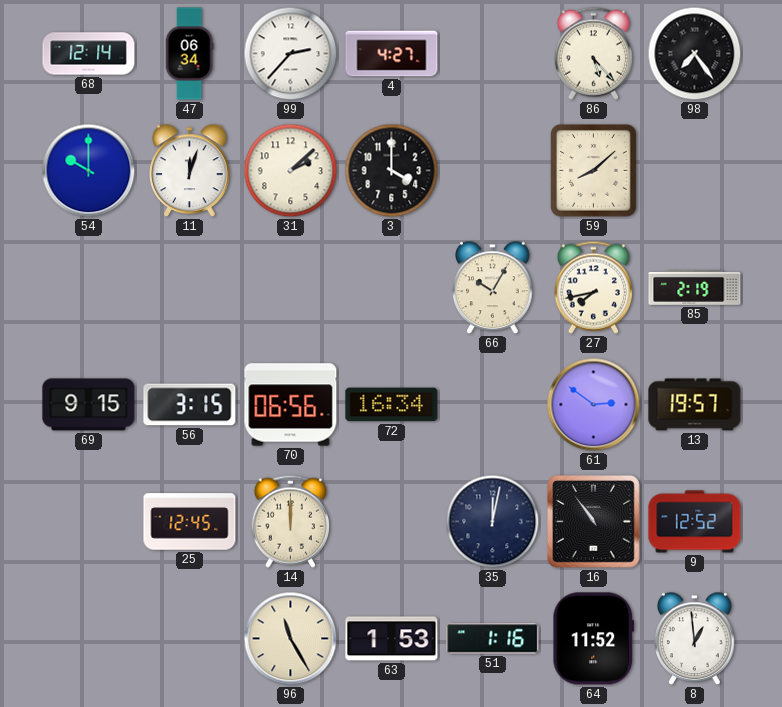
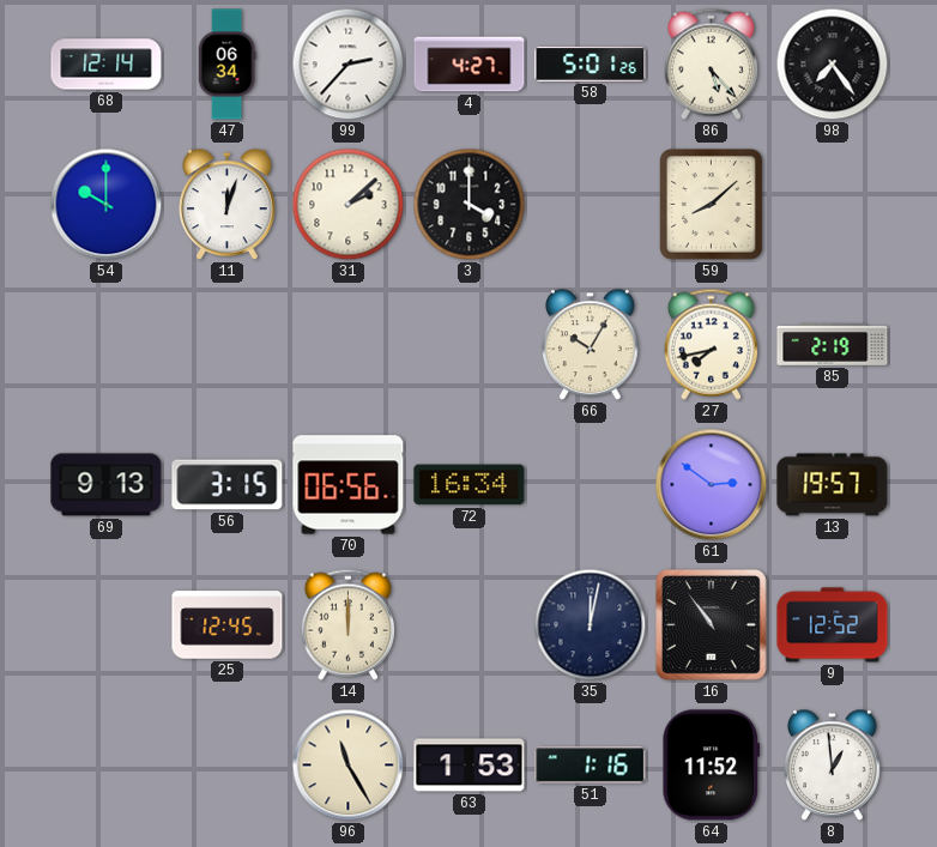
58: none -> 5:01 (591, 65)
69: 9:15 -> 9:13 (107, 485)
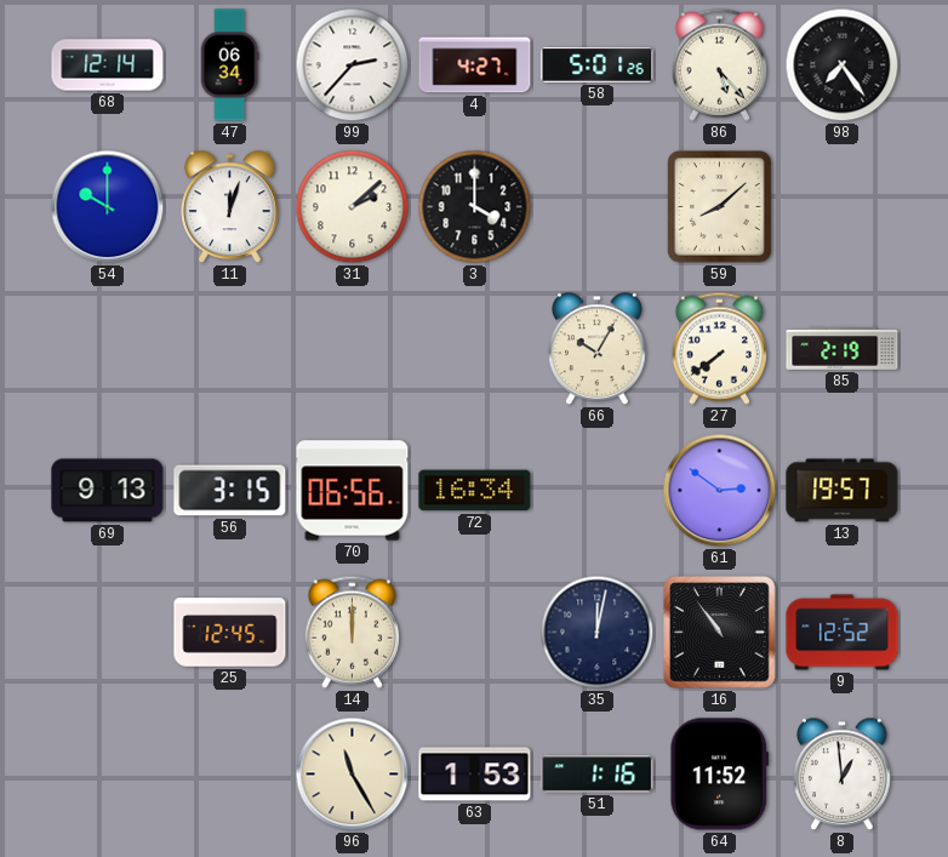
27: 7:43 -> 7:39 (719, 348)
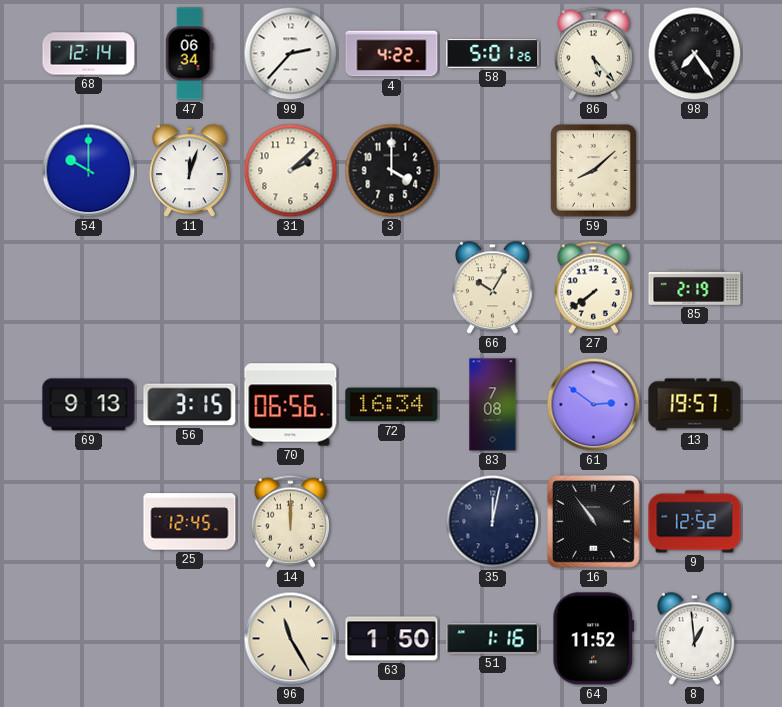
4: 4:27 -> 4:22 (392, 54)
83: none -> 7:08 (493, 405)
63: 1:53 -> 1:50 (392, 639)
